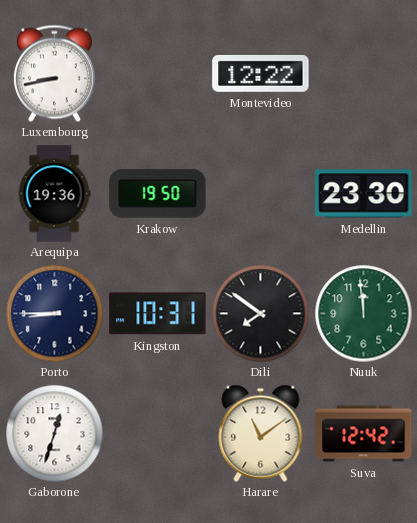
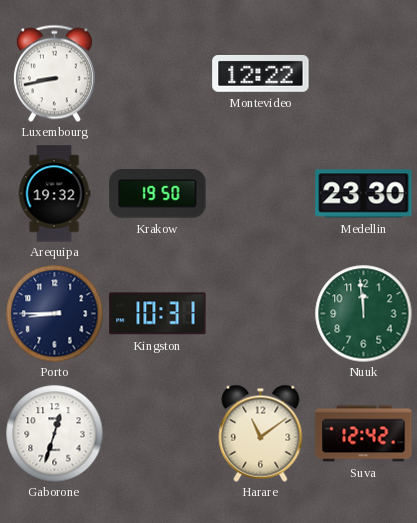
Arequipa: 19:36 -> 19:32 (54, 194)
Dili: 7:51 -> none (260, 313)
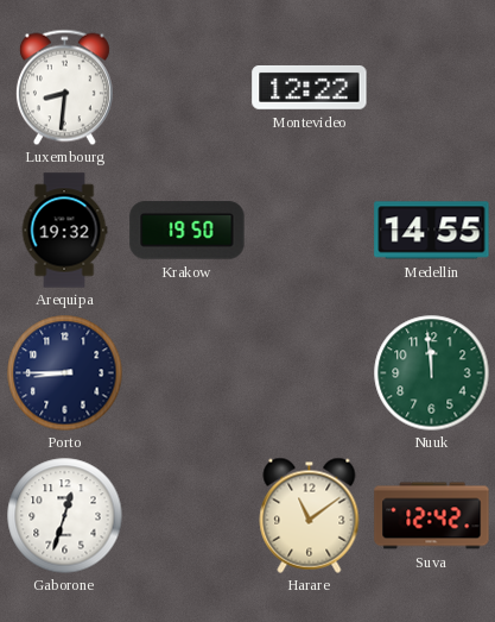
Luxembourg: 8:43 -> 8:31 (64, 87)
Medellin: 23:30 -> 14:55 (432, 231)
Kingston: 10:31 -> none (158, 314)
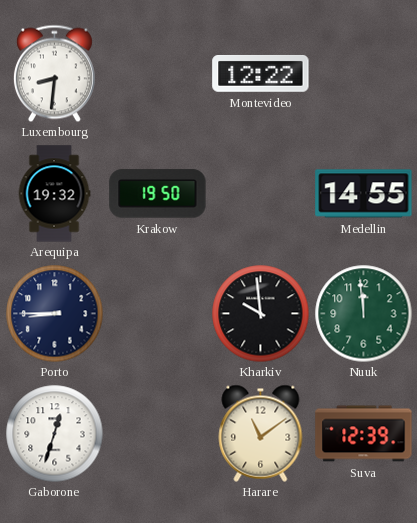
Kharkiv: none -> 9:59 (260, 313)
Suva: 12:42 -> 12:39 (364, 434)
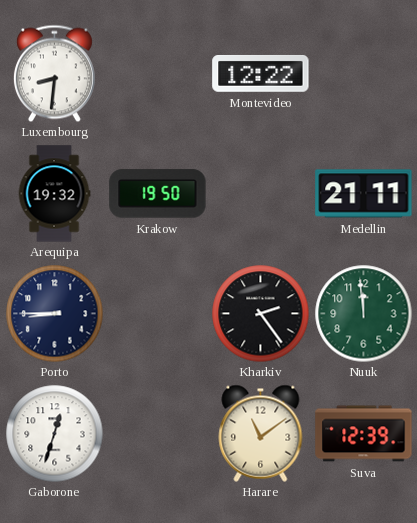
Medellin: 14:55 -> 21:11 (364, 194)
Kharkiv: 9:59 -> 2:24 (260, 313)
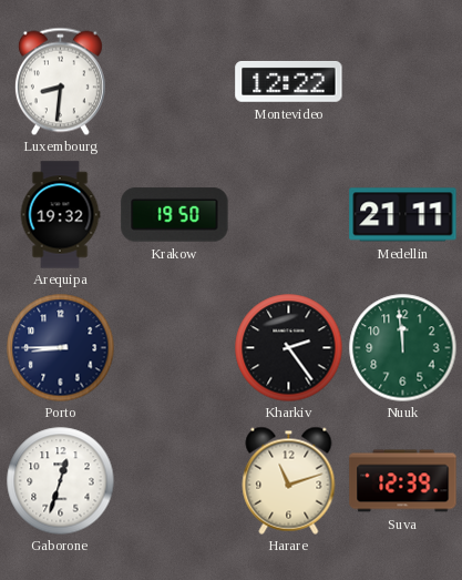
Harare: 11:09 -> 11:12 (289, 480)
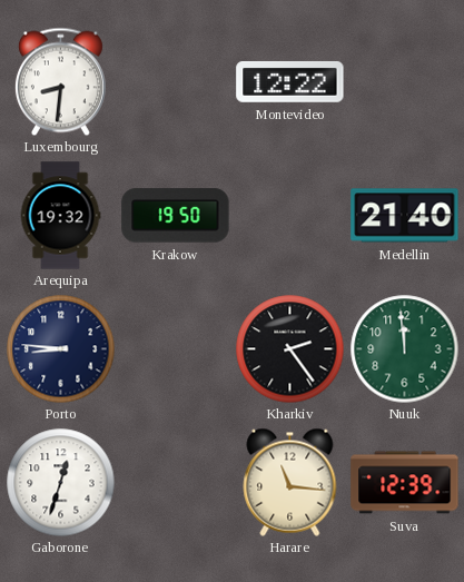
Medellin: 21:11 -> 21:40 (405, 216)
Porto: 8:45 -> 8:46 (60, 348)
Harare: 11:12 -> 11:16 (290, 482)
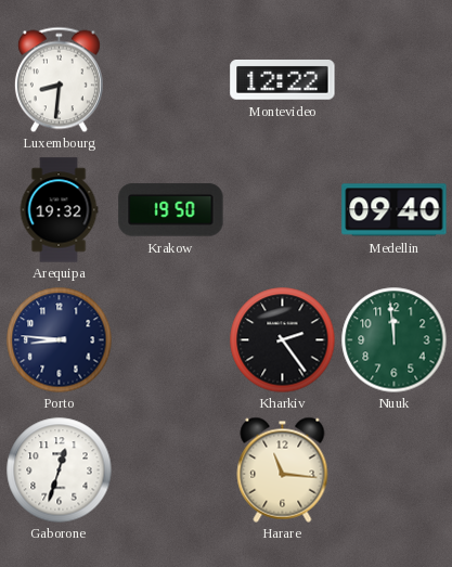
Medellin: 21:40 -> 09:40 (395, 210)
Suva: 12:39 -> none (405, 483)
